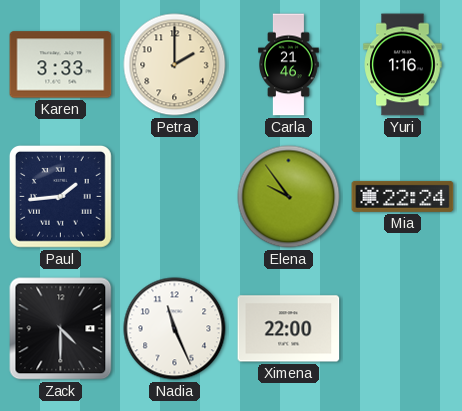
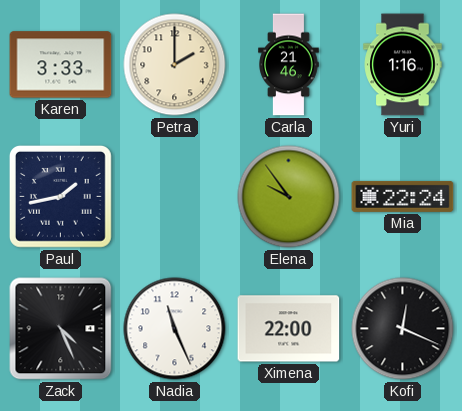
Paul: 1:44 -> 1:43 (60, 196)
Zack: 4:30 -> 4:26 (61, 329)
Kofi: none -> 12:19 (403, 329)
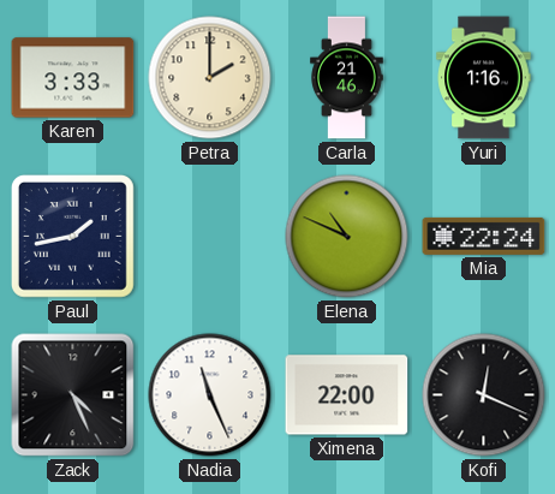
Elena: 9:54 -> 10:49 (347, 237)
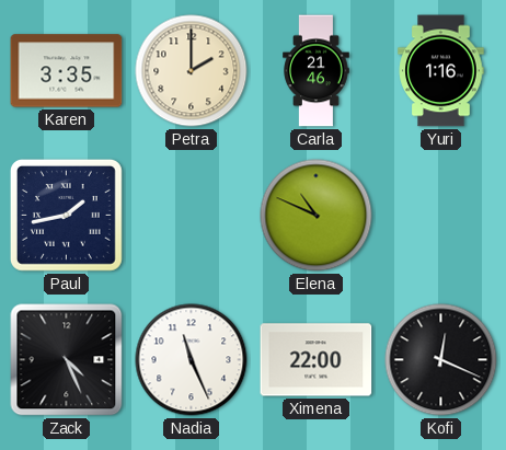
Karen: 3:33 -> 3:35 (67, 71)
Mia: 22:24 -> none (484, 236)
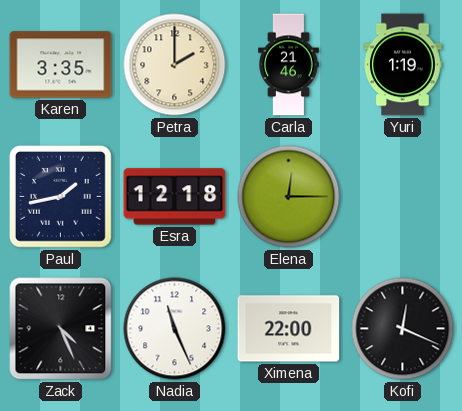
Yuri: 1:16 -> 1:19 (403, 65)
Esra: none -> 12:18 (175, 197)
Elena: 10:49 -> 12:15 (289, 197)
